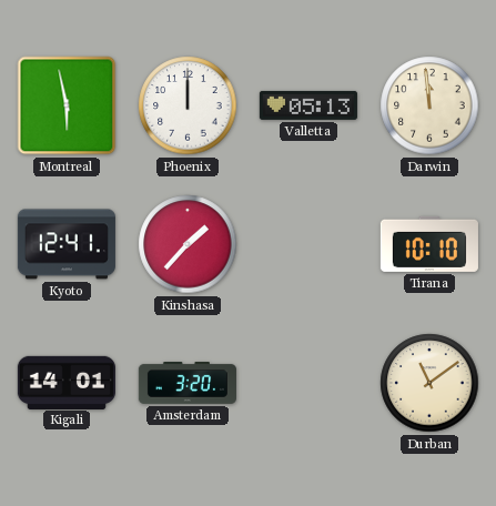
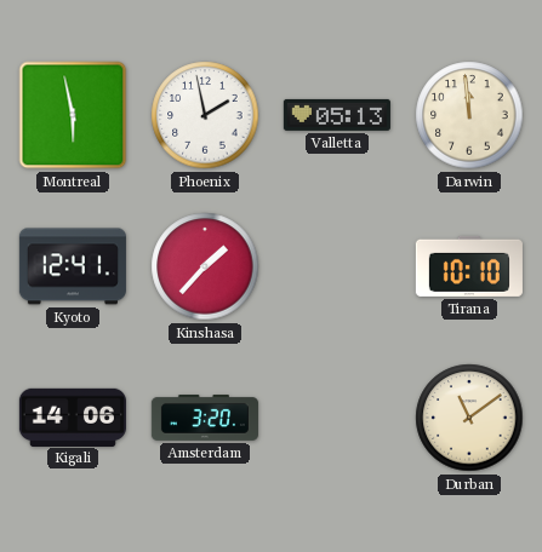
Phoenix: 12:00 -> 1:58 (205, 115)
Kigali: 14:01 -> 14:06 (73, 416)
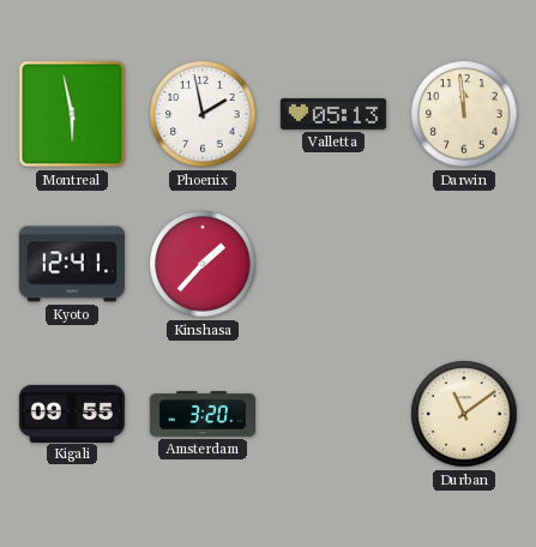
Tirana: 10:10 -> none (469, 266)
Kigali: 14:06 -> 09:55 (72, 413)
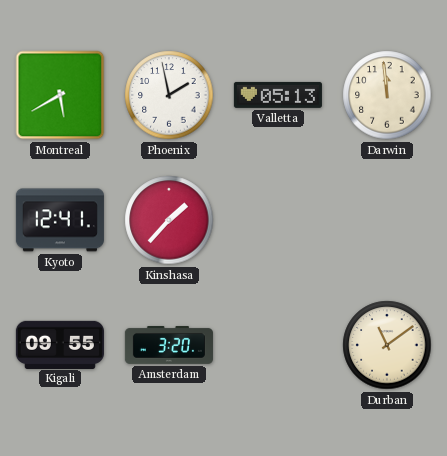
Montreal: 5:58 -> 5:40 (60, 95)
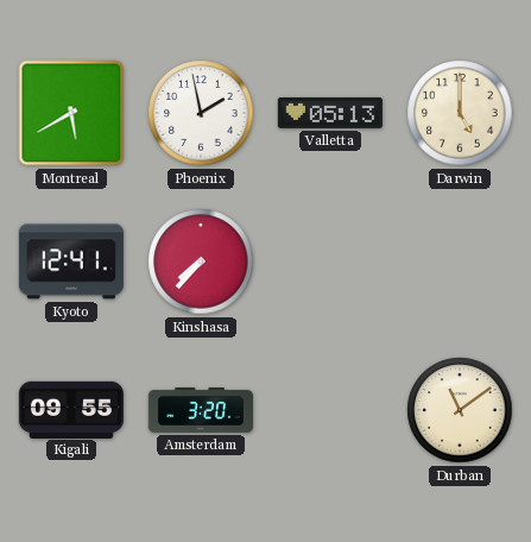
Darwin: 11:59 -> 5:00 (460, 113)
Kinshasa: 1:37 -> 7:37 (201, 261)
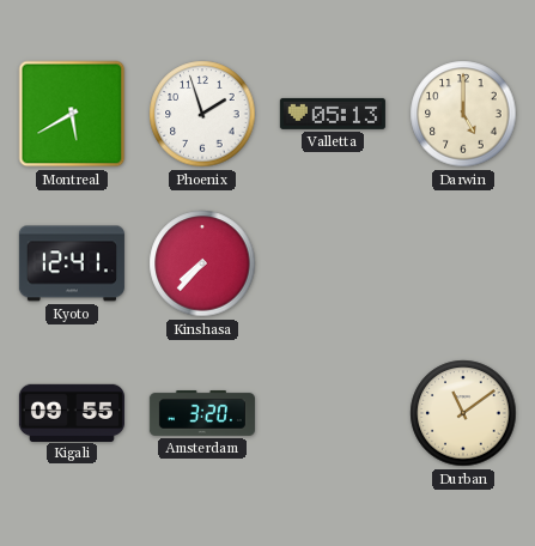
Phoenix: 1:58 -> 1:57 (202, 114)
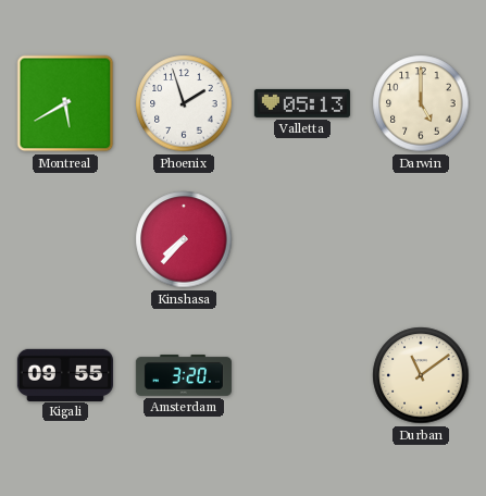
Kyoto: 12:41 -> none (72, 263)
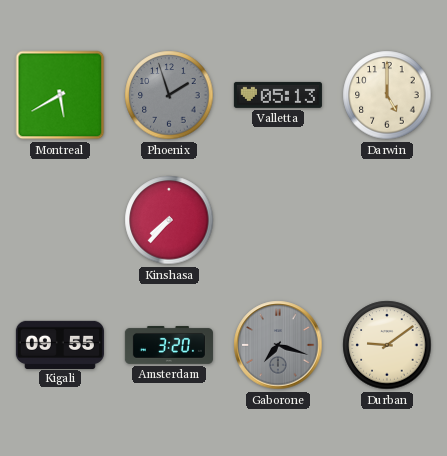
Phoenix dial: white -> grey (169, 95)
Gaborone: none -> 7:18 (278, 345)
Durban: 11:09 -> 9:09 (387, 345)
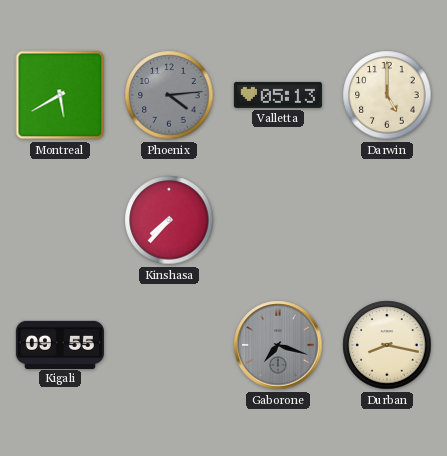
Phoenix: 1:57 -> 4:14 (169, 95)
Amsterdam: 3:20 -> none (169, 346)
Durban: 9:09 -> 8:17 (387, 345)
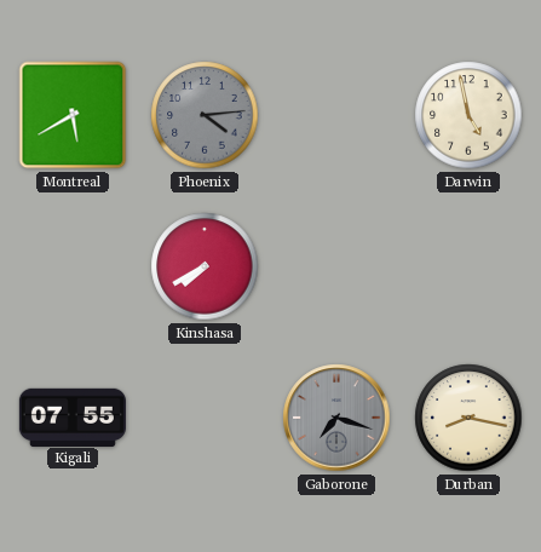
Valletta: 05:13 -> none (278, 95)
Darwin: 5:00 -> 4:58 (468, 115)
Kinshasa: 7:37 -> 7:40 (205, 266)
Kigali: 09:55 -> 07:55 (73, 416)
